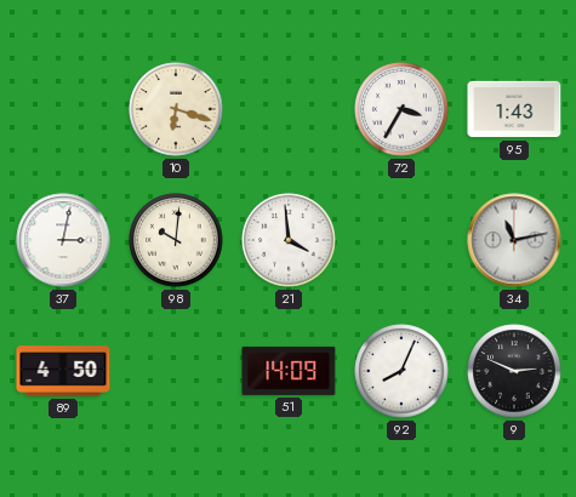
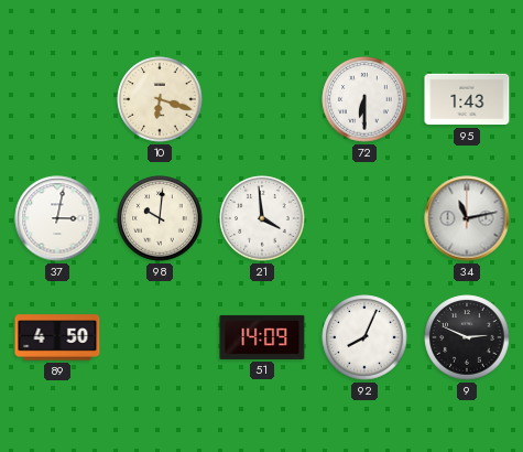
72: 3:35 -> 6:30 (364, 99)
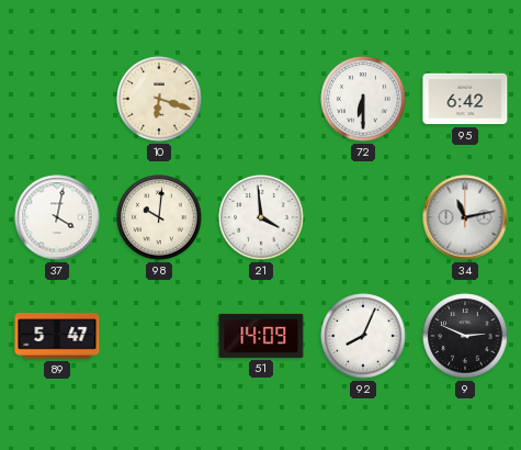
95: 1:43 -> 6:42 (465, 99)
37: 3:02 -> 4:02 (57, 217)
89: 4:50 -> 5:47 (57, 336)
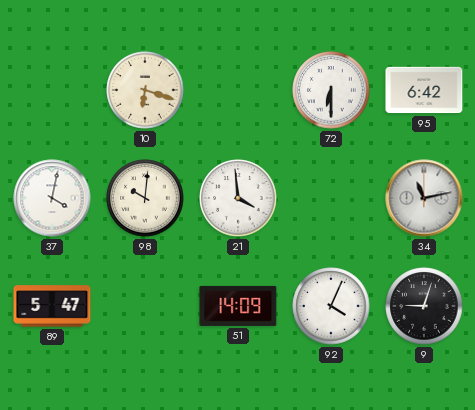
92: 8:04 -> 4:04 (331, 306)
9: 2:49 -> 9:03 (424, 306)
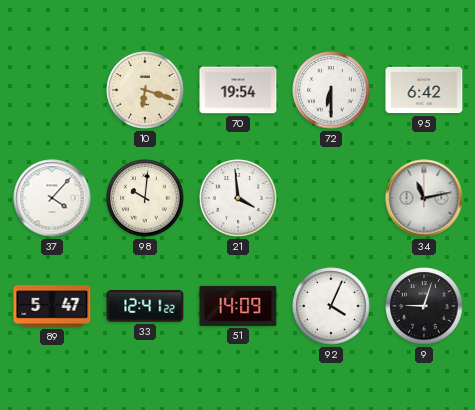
70: none -> 19:54 (238, 90)
37: 4:02 -> 4:07 (52, 198)
33: none -> 12:41 (145, 306)
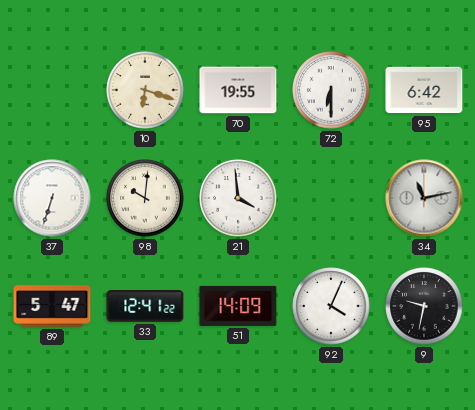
70: 19:54 -> 19:55 (238, 90)
37: 4:07 -> 6:33 (52, 198)
9: 9:03 -> 9:32 (424, 306)
